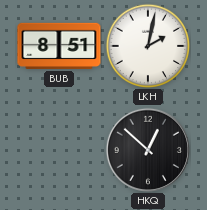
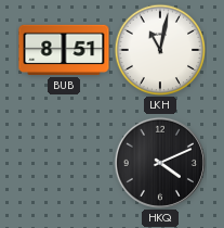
LKH: 2:02 -> 11:02 (160, 50)
HKQ: 12:52 -> 4:11 (160, 163)
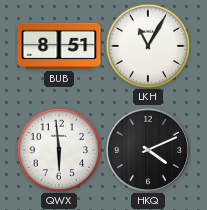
LKH: 11:02 -> 11:05 (148, 46)
QWX: none -> 5:59 (59, 150)
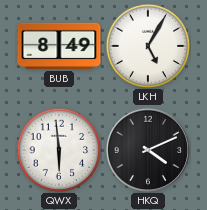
BUB: 8:51 -> 8:49 (59, 46)
LKH: 11:05 -> 5:05 (148, 46)
